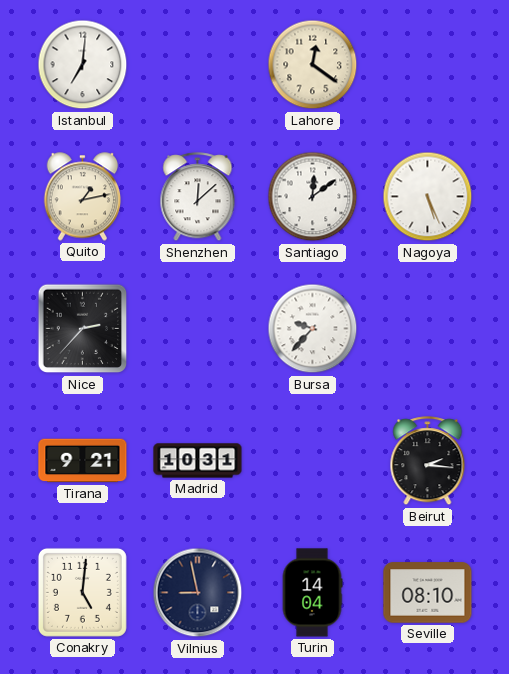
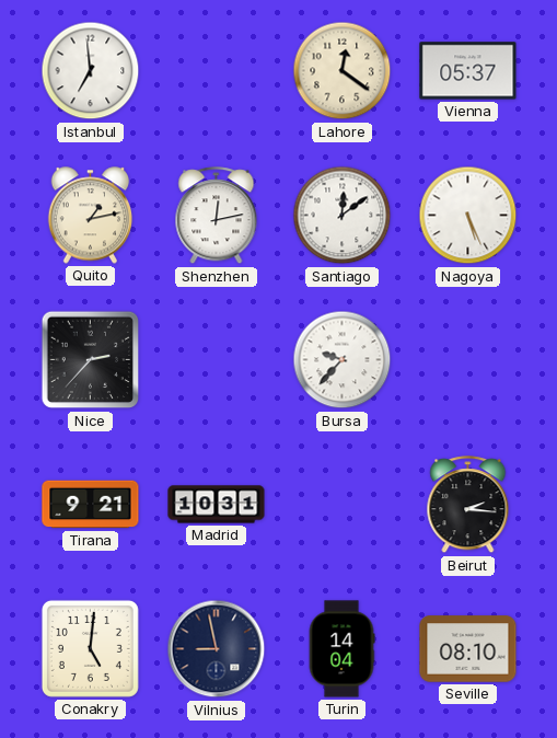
Istanbul: 7:01 -> 6:59 (91, 71)
Vienna: none -> 05:37 (468, 71)
Shenzhen: 12:08 -> 12:13 (217, 216)
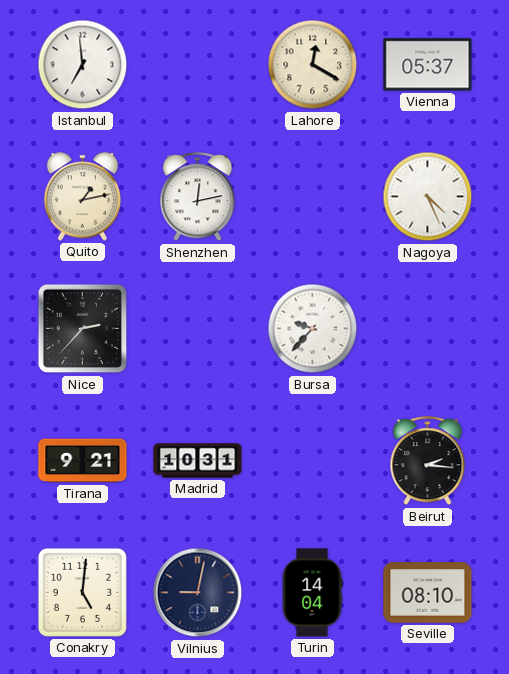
Lahore: 12:21 -> 12:20 (313, 65)
Santiago: 12:09 -> none (343, 216)
Nagoya: 5:26 -> 4:26 (428, 197)
Vilnius: 8:58 -> 9:02 (198, 593)
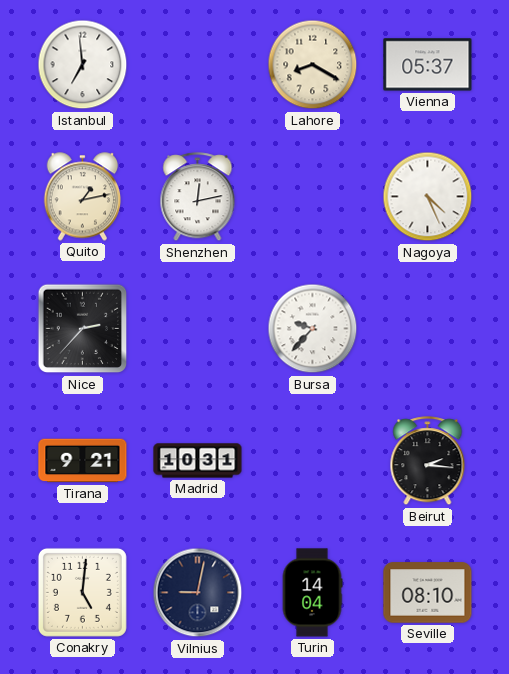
Lahore: 12:20 -> 8:20 (313, 65)
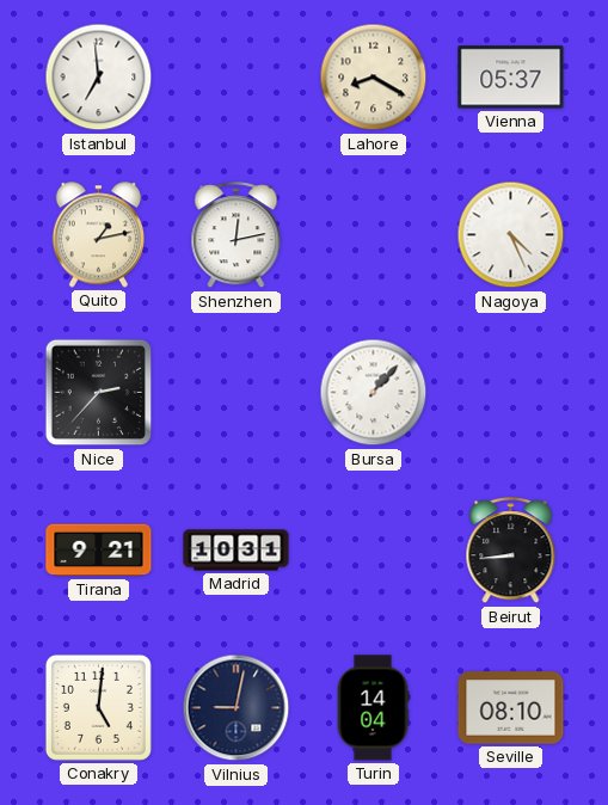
Bursa: 9:37 -> 1:07 (374, 393)
Beirut: 2:16 -> 8:44 (511, 551)
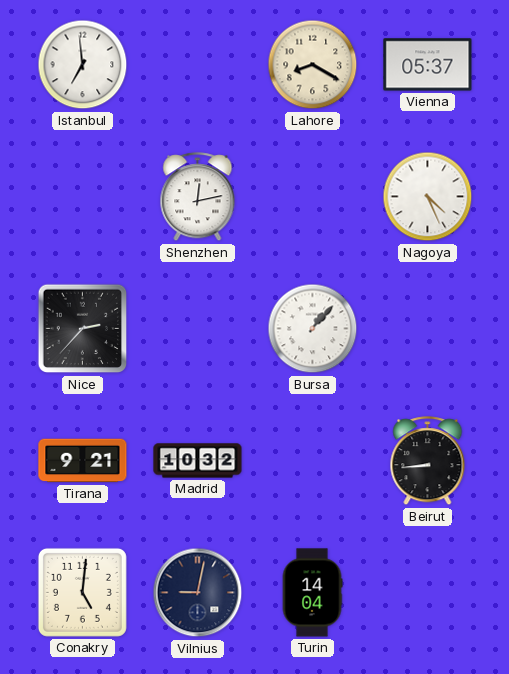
Quito: 1:13 -> none (99, 235)
Madrid: 10:31 -> 10:32 (198, 461)
Seville: 08:10 -> none (511, 708)
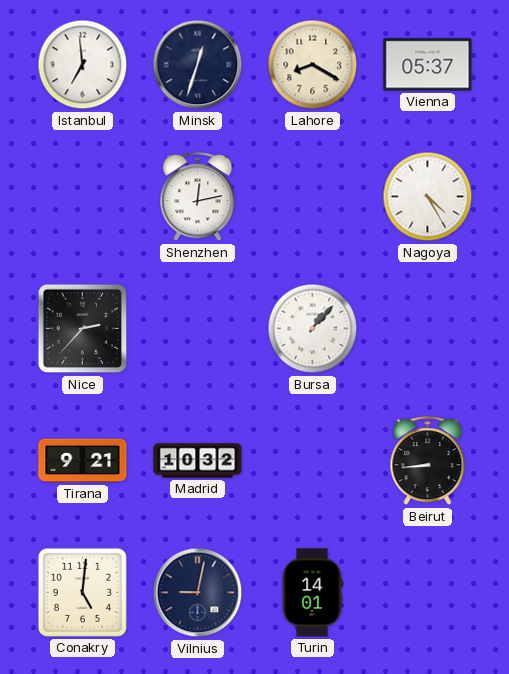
Minsk: none -> 12:33 (198, 65)
Nagoya: 4:26 -> 4:25 (428, 197)
Turin: 14:04 -> 14:01 (312, 593)
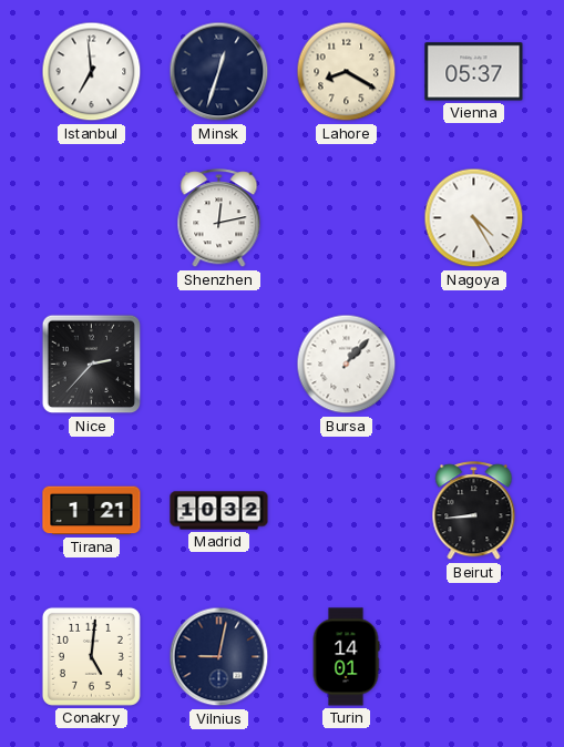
Tirana: 9:21 -> 1:21 (92, 511)
